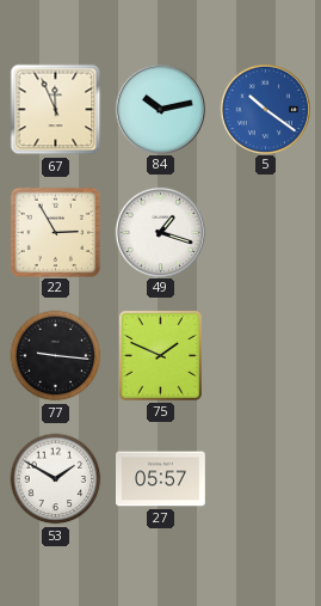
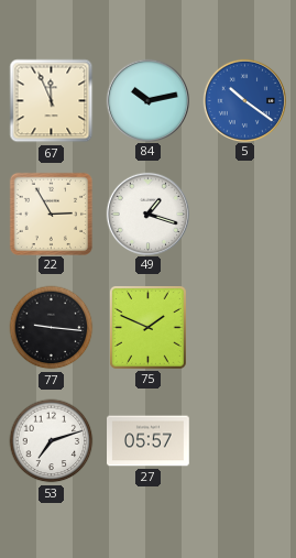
53: 1:50 -> 7:12 (52, 441)
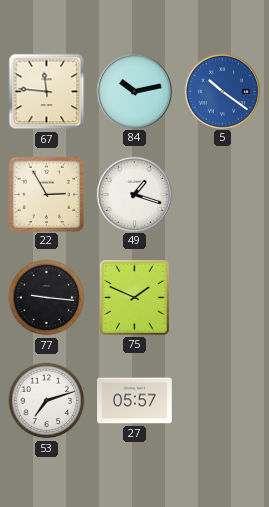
67: 11:56 -> 11:46 (47, 92)
